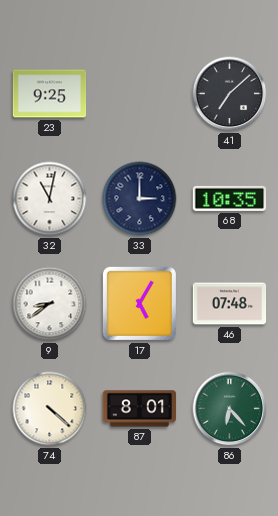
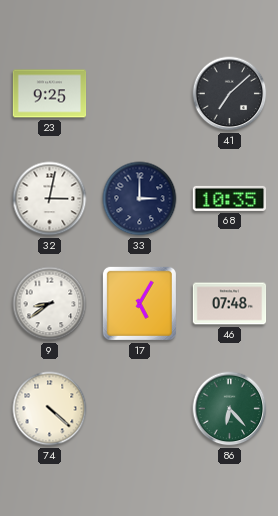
32: 11:02 -> 3:02 (50, 199)
87: 8:01 -> none (140, 409)
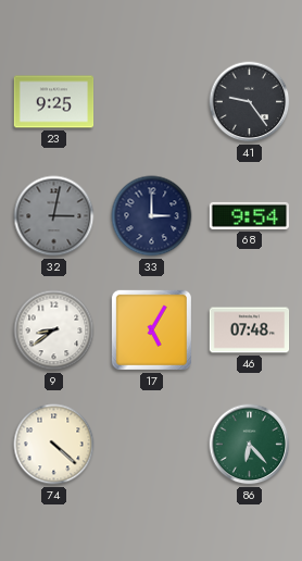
41: 7:08 -> 9:24 (250, 102)
32 dial: white -> grey (54, 216)
68: 10:35 -> 9:54 (250, 215)
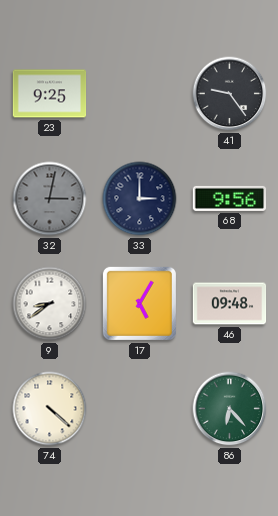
68: 9:54 -> 9:56 (230, 198)
46: 07:48 -> 09:48 (230, 304)
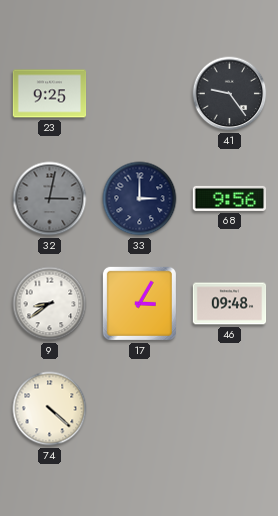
17: 5:05 -> 3:05 (139, 303)
86: 6:23 -> none (230, 409)
